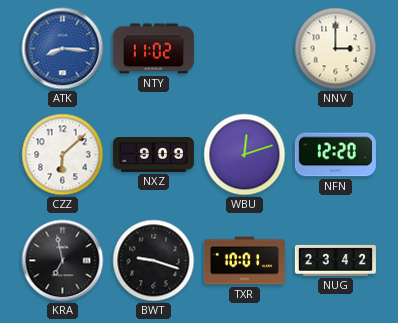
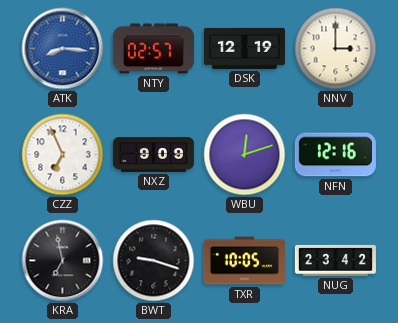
NTY: 11:02 -> 02:57 (153, 49)
DSK: none -> 12:19 (244, 48)
CZZ: 6:08 -> 6:56 (63, 155)
NFN: 12:20 -> 12:16 (335, 155)
TXR: 10:01 -> 10:05 (244, 261)
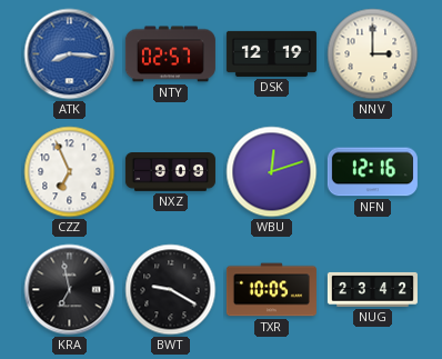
BWT: 9:18 -> 9:20 (171, 290)
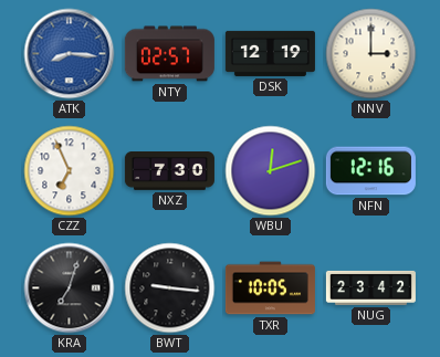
NXZ: 9:09 -> 7:30 (169, 171)
KRA: 6:58 -> 7:03 (70, 288)
BWT: 9:20 -> 9:16 (170, 288)
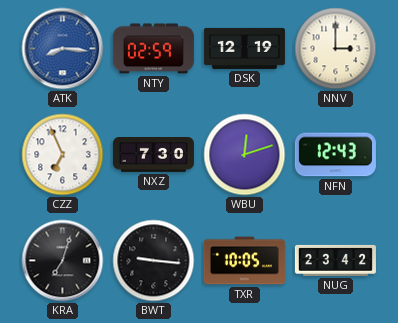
NTY: 02:57 -> 02:59 (153, 49)
NFN: 12:16 -> 12:43 (335, 155)
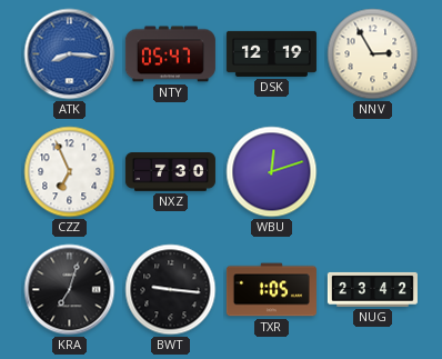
NTY: 02:59 -> 05:47 (170, 54)
NNV: 3:00 -> 2:55 (373, 54)
NFN: 12:43 -> none (335, 155)
TXR: 10:05 -> 1:05 (271, 290)
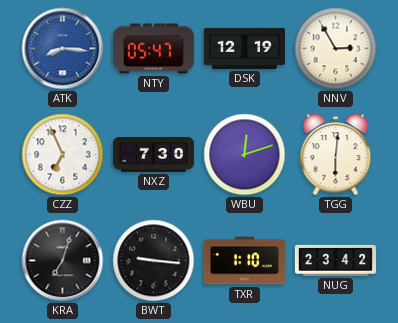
TGG: none -> 6:01 (336, 155)
TXR: 1:05 -> 1:10 (244, 261)
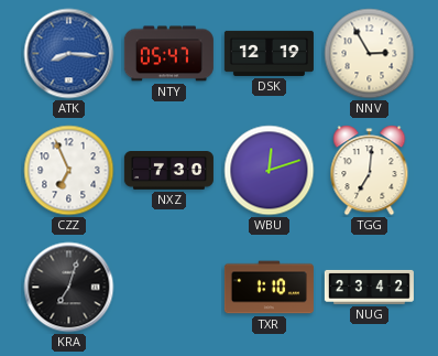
TGG: 6:01 -> 7:01 (370, 171)
BWT: 9:16 -> none (154, 261)
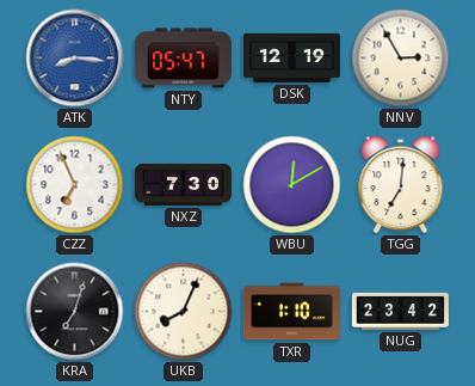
WBU: 12:12 -> 12:10 (292, 185)
UKB: none -> 8:04 (184, 312)
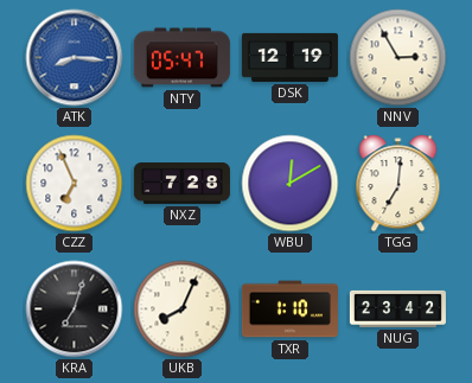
NXZ: 7:30 -> 7:28 (181, 184)
